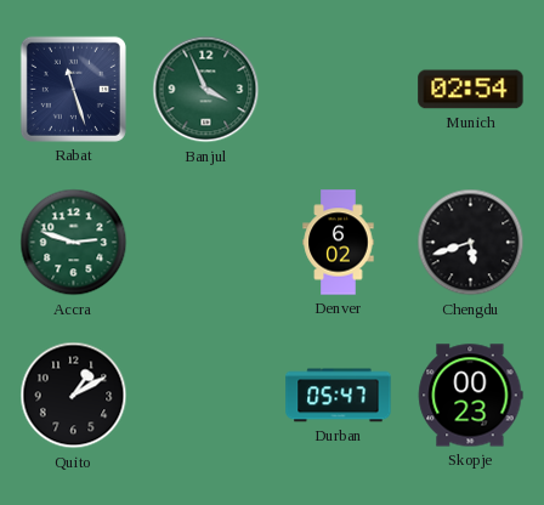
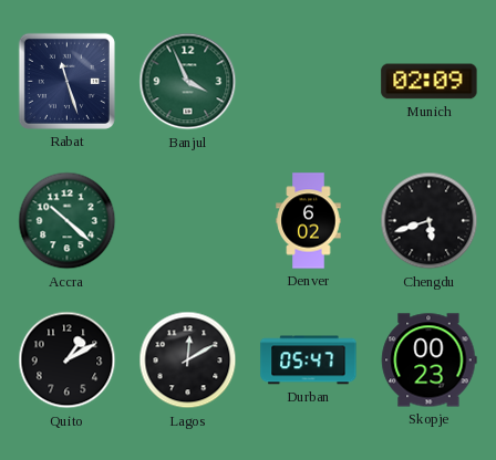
Munich: 02:54 -> 02:09 (430, 82)
Accra: 2:48 -> 10:22 (68, 221)
Lagos: none -> 12:10 (188, 360)
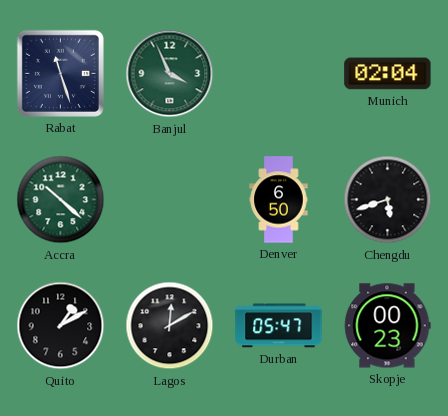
Munich: 02:09 -> 02:04 (388, 74)
Denver: 6:02 -> 6:50 (279, 200)
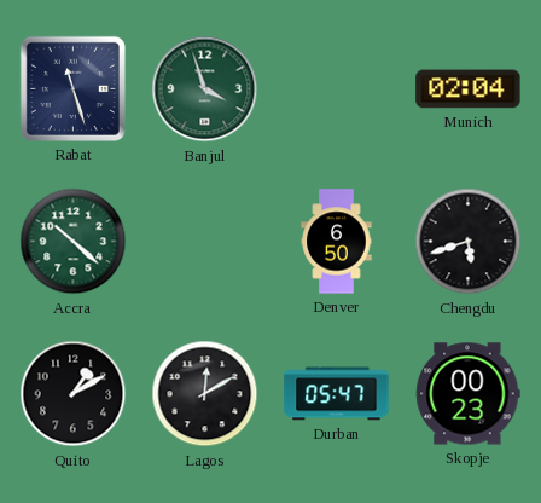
Banjul: 3:56 -> 3:57 (205, 89)
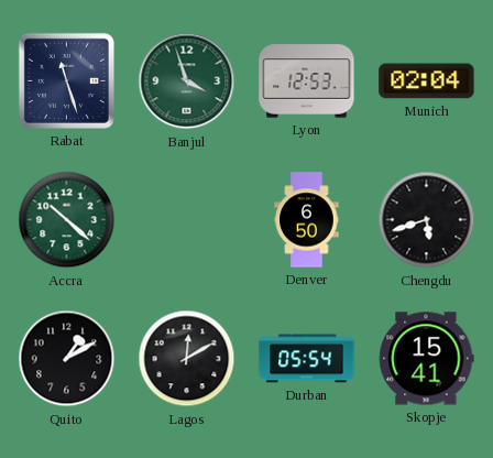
Lyon: none -> 12:53 (307, 81)
Durban: 05:47 -> 05:54 (307, 359)
Skopje: 00:23 -> 15:41 (426, 359)
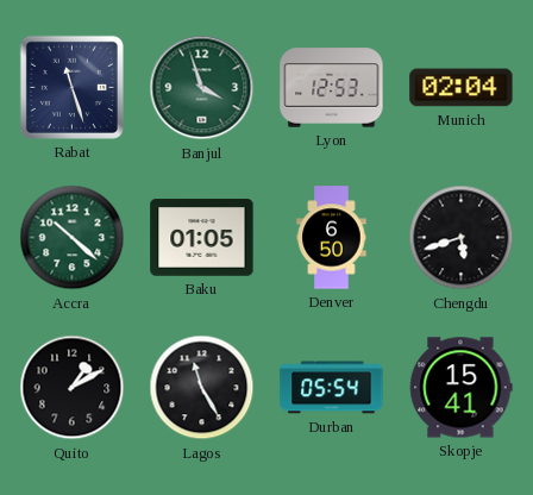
Baku: none -> 01:05 (202, 238)
Lagos: 12:10 -> 11:25 (202, 388)
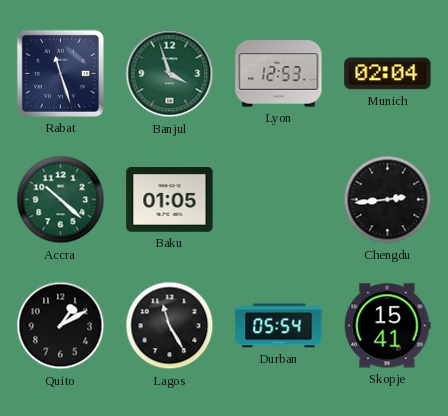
Denver: 6:50 -> none (332, 238)
Chengdu: 5:42 -> 2:44 (388, 200)
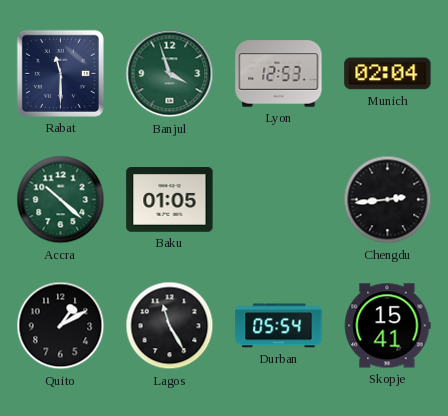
Rabat: 11:27 -> 11:30 (60, 73)
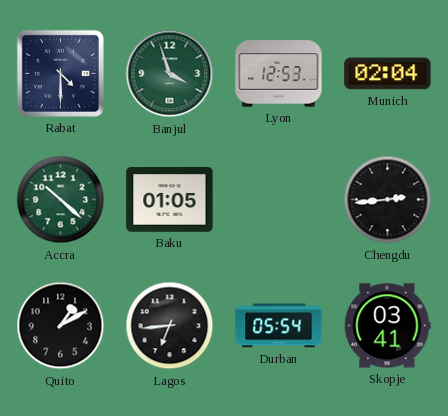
Rabat: 11:30 -> 4:30 (60, 73)
Lagos: 11:25 -> 6:44 (170, 326)
Skopje: 15:41 -> 03:41 (387, 326)
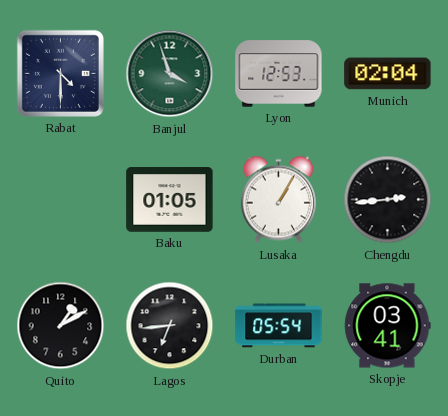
Accra: 10:22 -> none (61, 200)
Lusaka: none -> 1:05 (278, 200)
